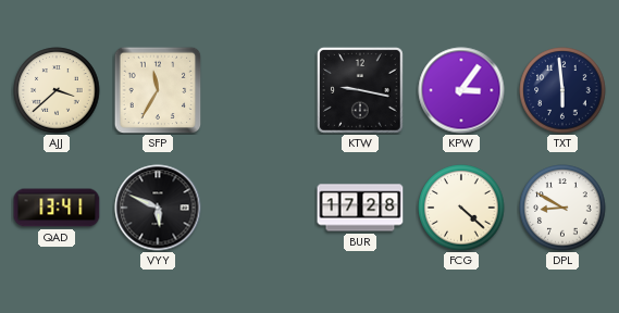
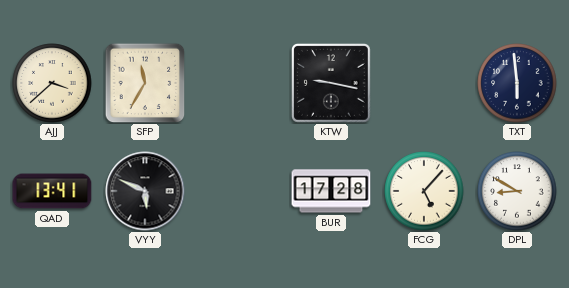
KPW: 3:06 -> none (461, 90)
FCG: 4:22 -> 5:07 (424, 191)
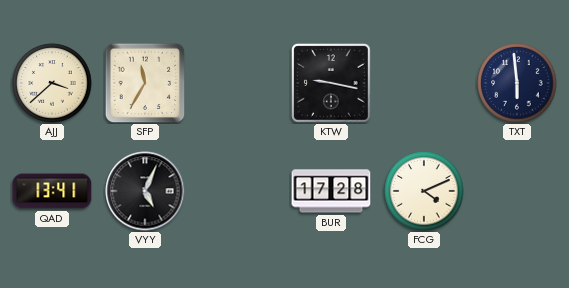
VYY: 5:49 -> 5:04 (145, 191)
FCG: 5:07 -> 4:11 (424, 191)
DPL: 8:50 -> none (517, 191)
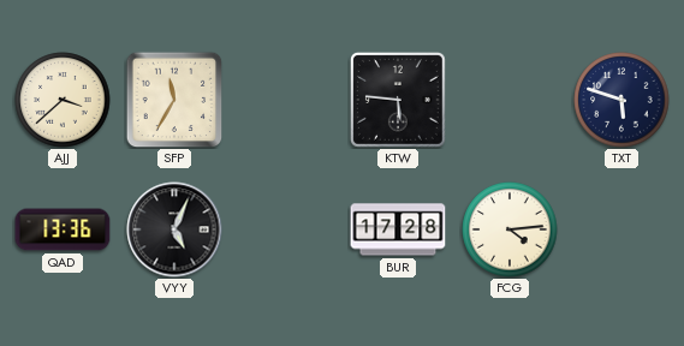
KTW: 9:17 -> 5:46 (398, 100)
TXT: 5:59 -> 5:48 (621, 100)
QAD: 13:41 -> 13:36 (63, 229)
FCG: 4:11 -> 4:14 (510, 229)
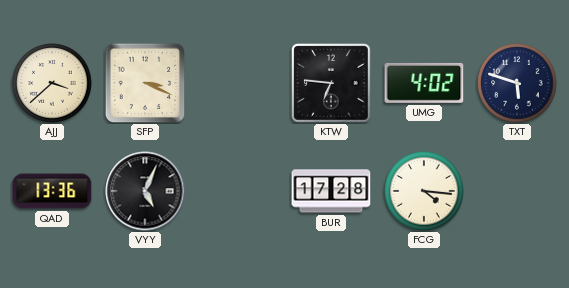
SFP: 11:35 -> 3:19 (145, 83)
KTW: 5:46 -> 6:46 (331, 83)
UMG: none -> 4:02 (424, 83)
FCG: 4:14 -> 4:16 (424, 191)
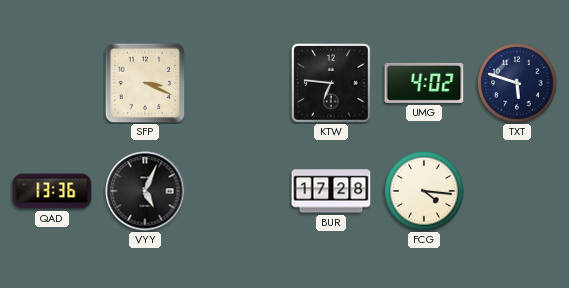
AJJ: 3:38 -> none (52, 83)
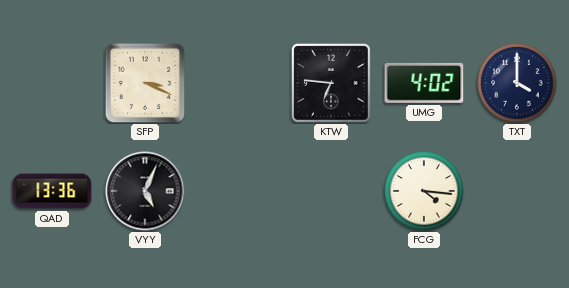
TXT: 5:48 -> 4:00 (517, 83)
BUR: 17:28 -> none (331, 191)
